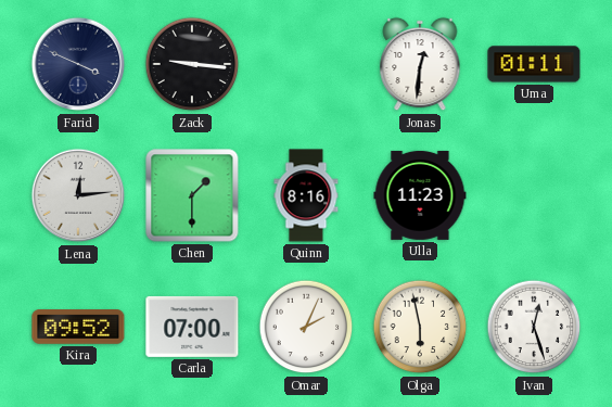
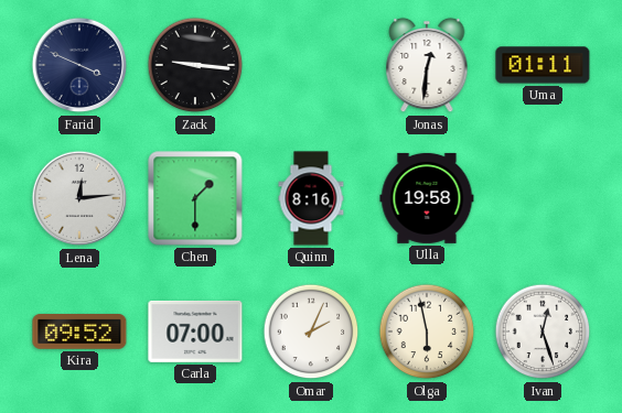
Ulla: 11:23 -> 19:58 (427, 198)
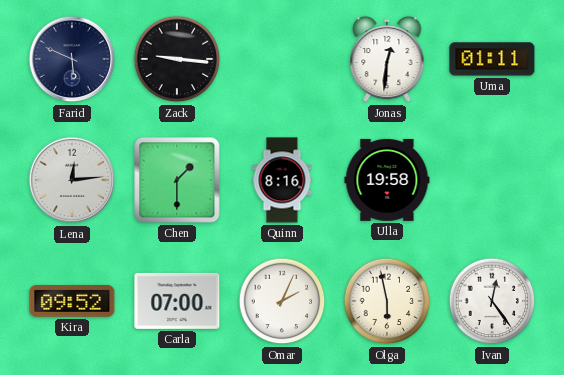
Farid: 3:49 -> 5:49 (72, 59)
Ivan: 12:27 -> 12:24 (492, 301)
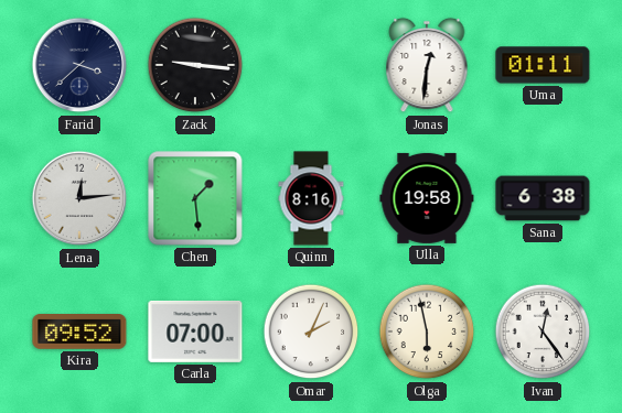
Farid: 5:49 -> 3:38 (79, 65)
Chen: 1:30 -> 1:29 (195, 198)
Sana: none -> 6:38 (543, 198)
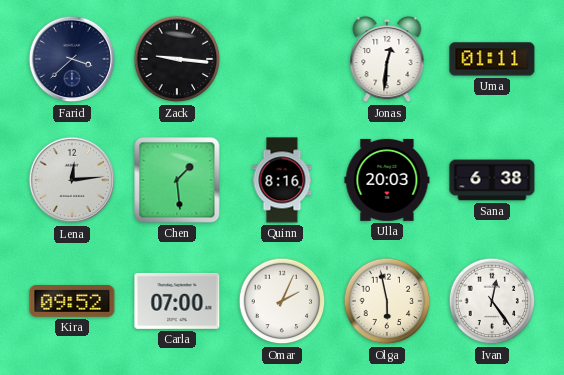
Ulla: 19:58 -> 20:03 (387, 180)
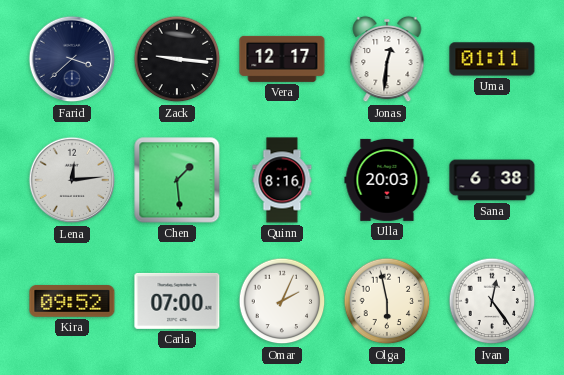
Vera: none -> 12:17 (282, 59)
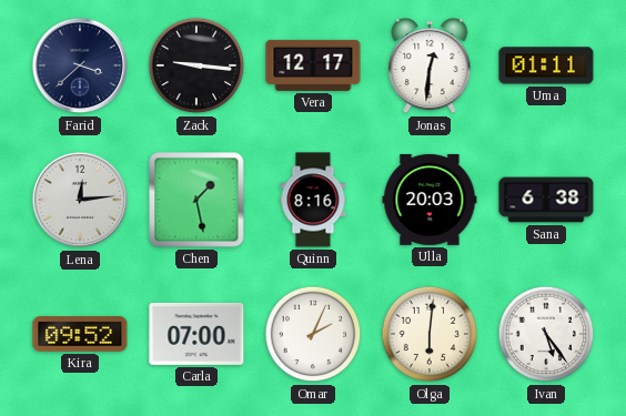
Chen: 1:29 -> 1:28 (196, 200)
Olga: 5:58 -> 6:01 (430, 334)
Ivan: 12:24 -> 5:24 (546, 334)
